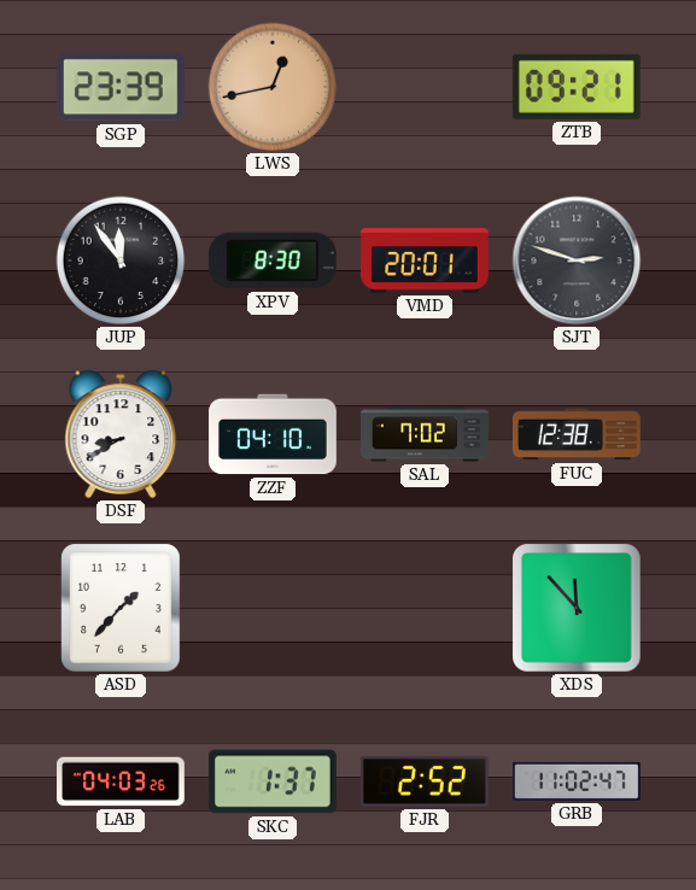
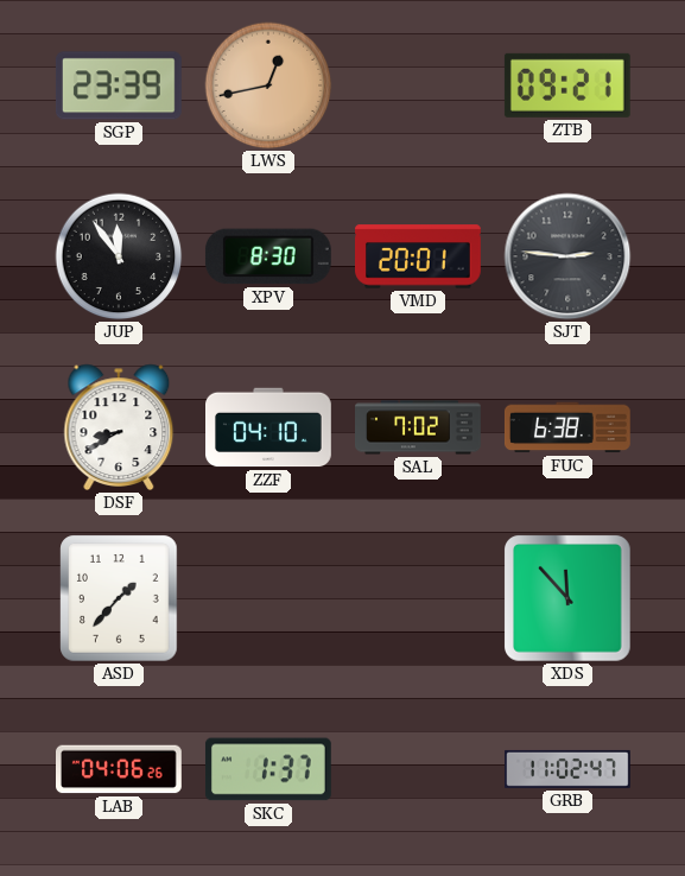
SJT: 2:48 -> 2:46 (567, 256)
FUC: 12:38 -> 6:38 (567, 427)
LAB: 04:03 -> 04:06 (120, 769)
FJR: 2:52 -> none (425, 781)
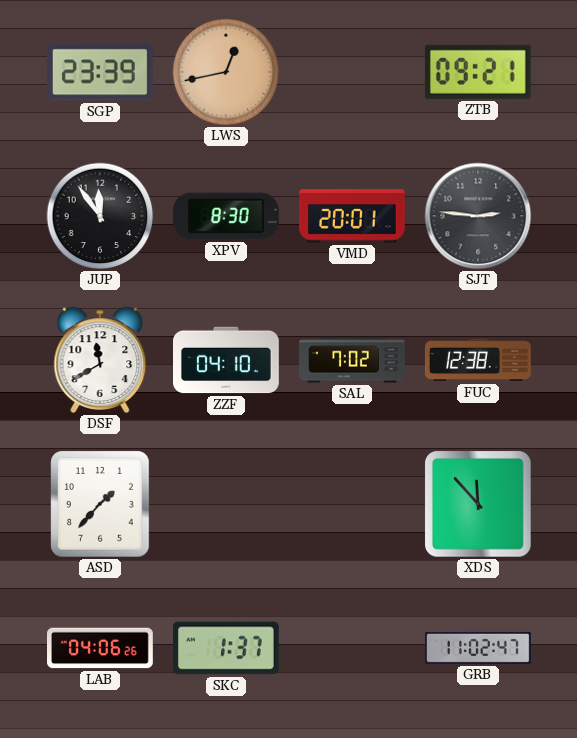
DSF: 8:40 -> 11:40 (100, 360)
FUC: 6:38 -> 12:38 (478, 360)
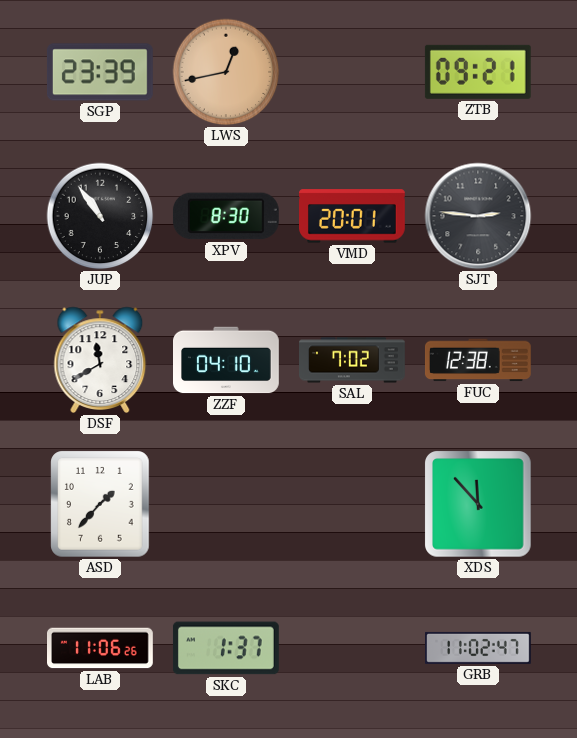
JUP: 11:54 -> 10:54 (100, 216)
LAB: 04:06 -> 11:06 (101, 648)
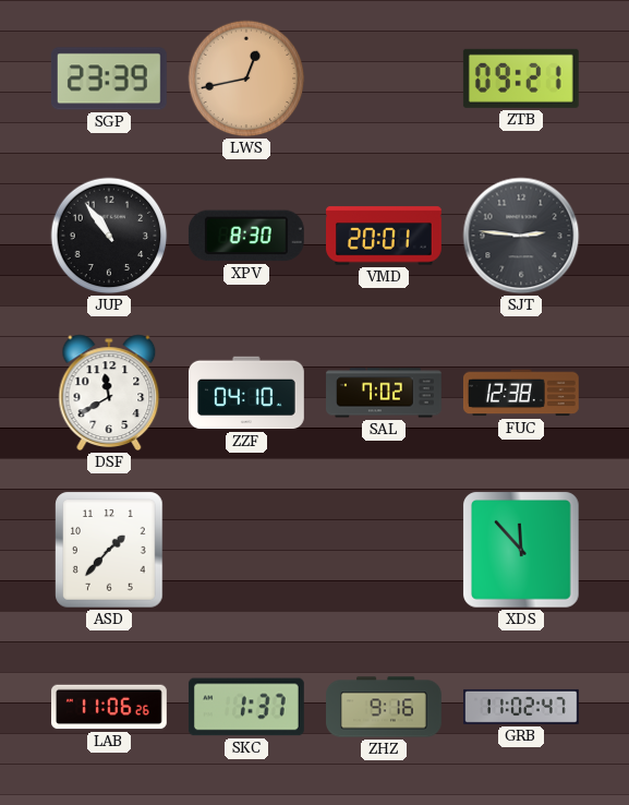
ZHZ: none -> 9:16 (385, 707)
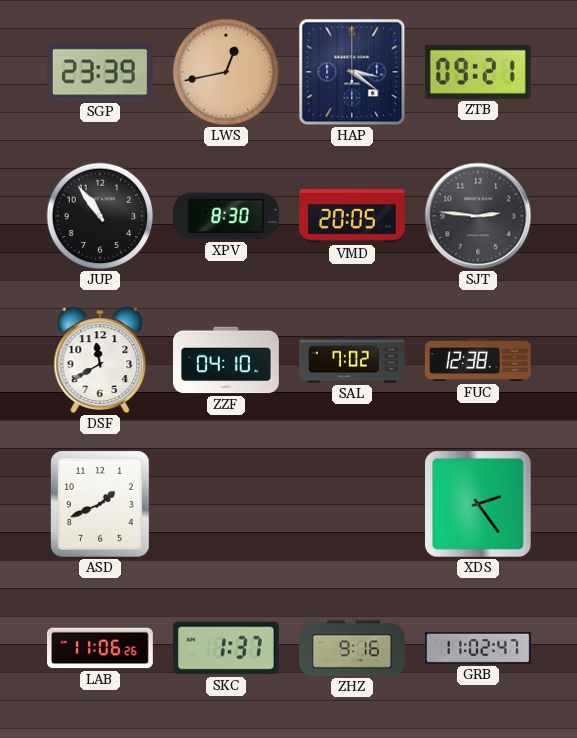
HAP: none -> 3:21 (352, 72)
VMD: 20:01 -> 20:05 (353, 216)
ASD: 1:37 -> 1:41 (100, 504)
XDS: 11:53 -> 2:24 (479, 505)
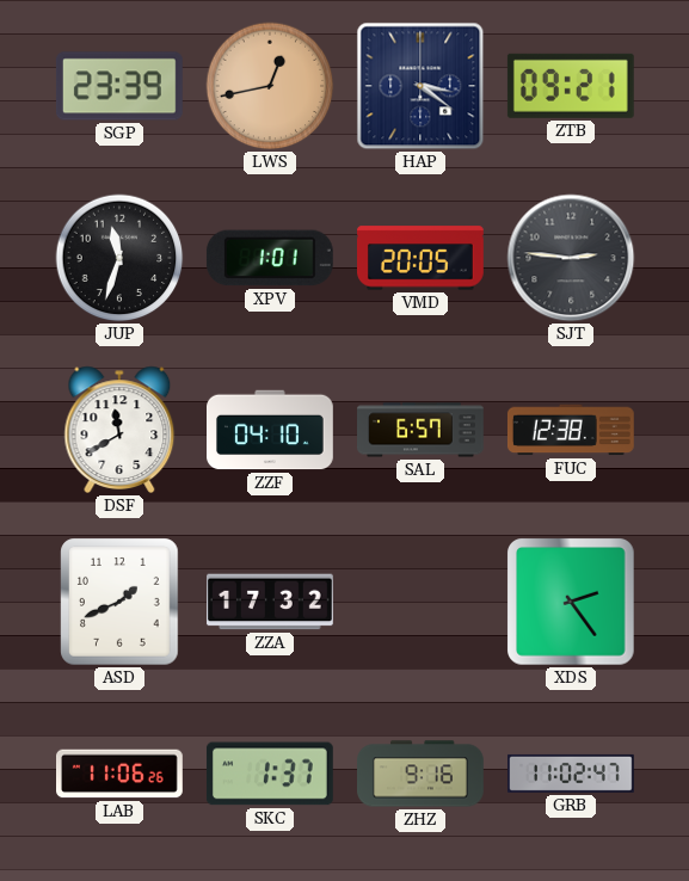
JUP: 10:54 -> 11:33 (119, 258)
XPV: 8:30 -> 1:01 (270, 258)
SAL: 7:02 -> 6:57 (422, 430)
ZZA: none -> 17:32 (271, 602)
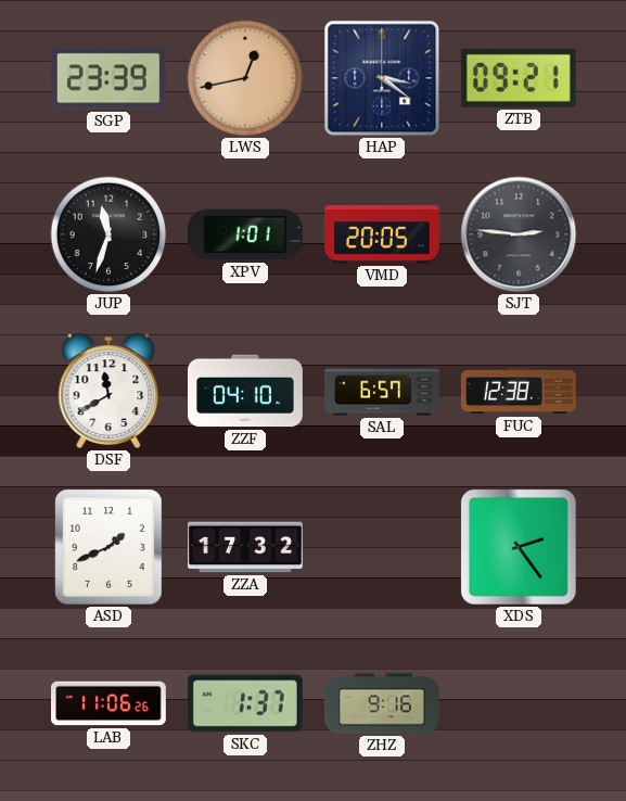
GRB: 11:02 -> none (572, 774)
